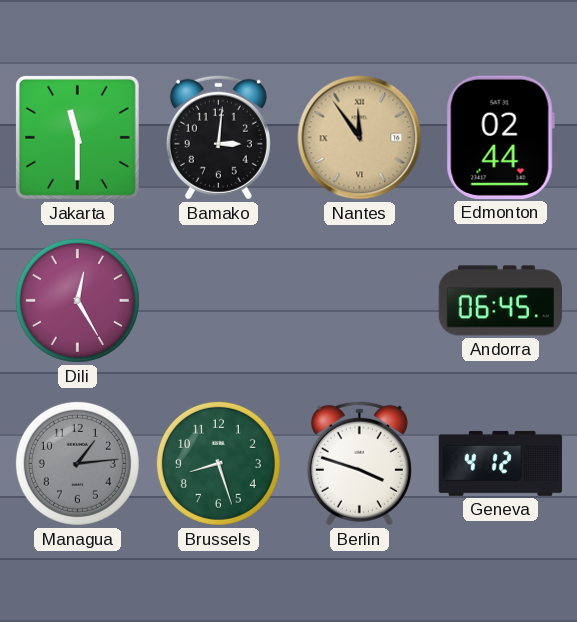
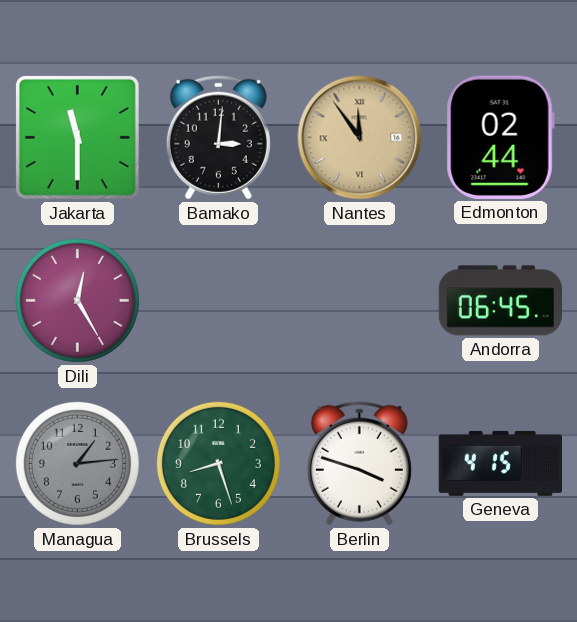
Geneva: 4:12 -> 4:15 (500, 463)
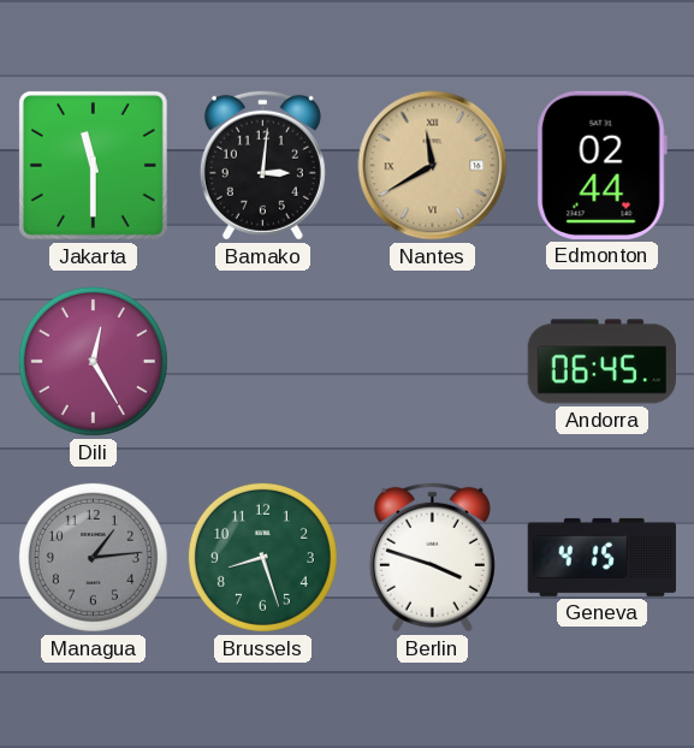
Nantes: 11:54 -> 11:40 (433, 166)
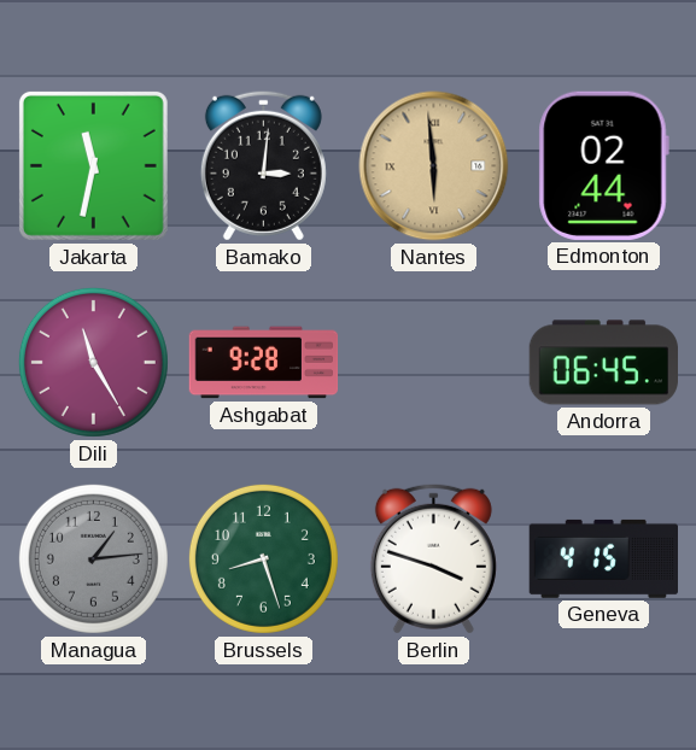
Jakarta: 11:30 -> 11:32 (93, 165)
Nantes: 11:40 -> 5:59 (434, 166)
Dili: 12:25 -> 11:25 (93, 362)
Ashgabat: none -> 9:28 (264, 363)
